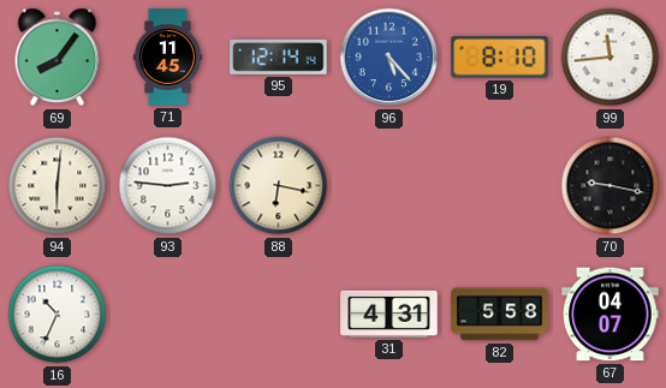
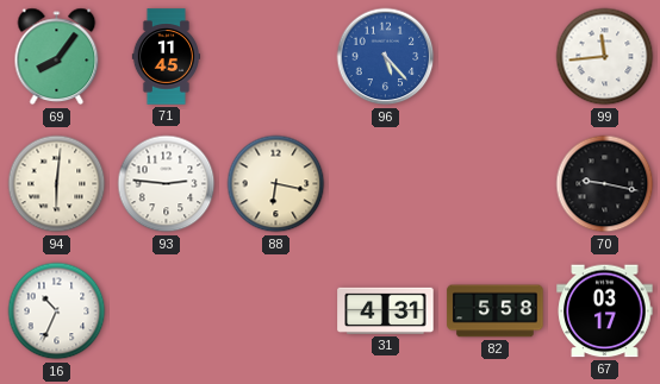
95: 12:14 -> none (279, 56)
19: 8:10 -> none (500, 58)
67: 04:07 -> 03:17 (605, 311)
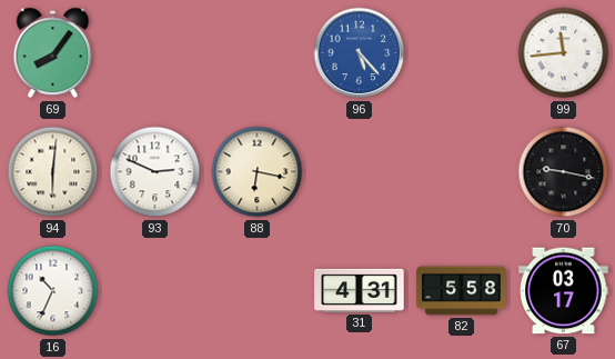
71: 11:45 -> none (166, 57)
93: 2:46 -> 2:49 (155, 172)
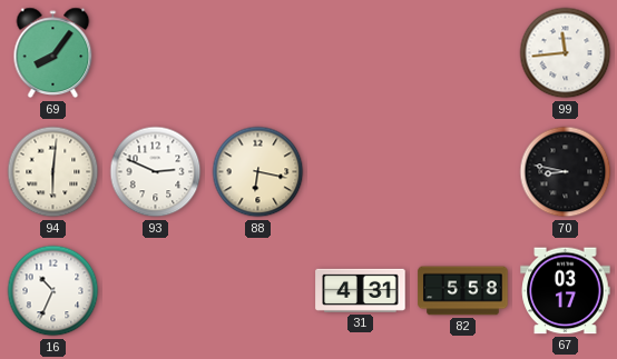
96: 5:23 -> none (360, 53)
70: 9:17 -> 8:47 (566, 172)
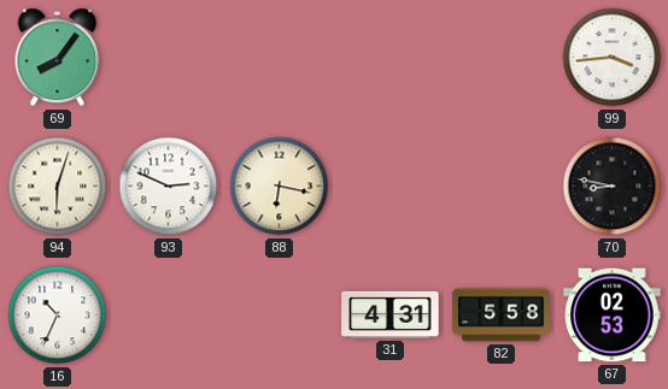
99: 11:44 -> 3:44 (613, 58)
94: 6:01 -> 6:03 (58, 187)
67: 03:17 -> 02:53 (613, 316)
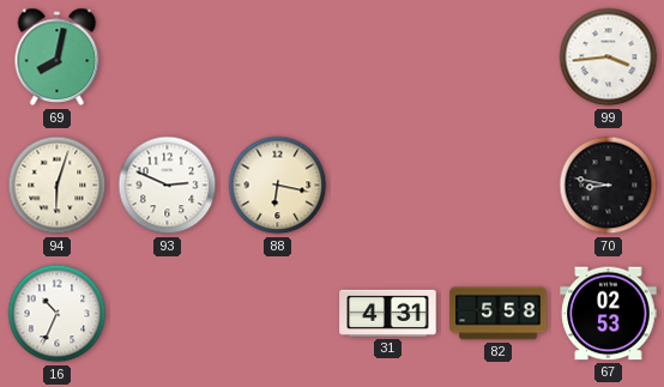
69: 8:06 -> 8:02 (58, 58)
